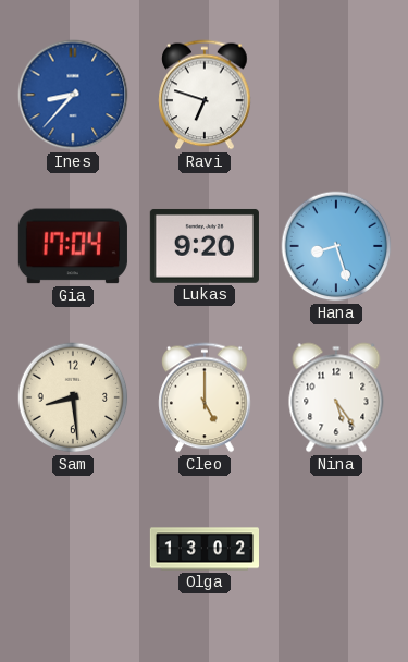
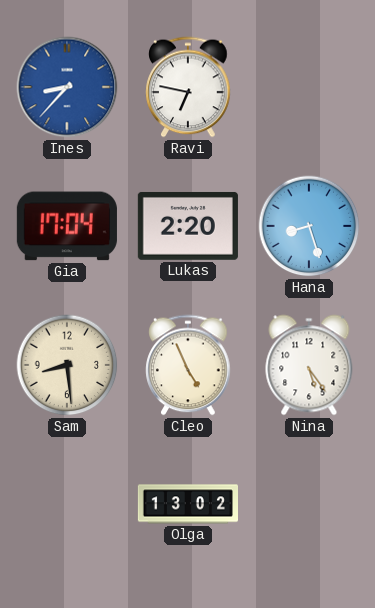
Ravi: 6:48 -> 6:47 (188, 87)
Lukas: 9:20 -> 2:20 (188, 226)
Cleo: 5:00 -> 4:56 (188, 365)
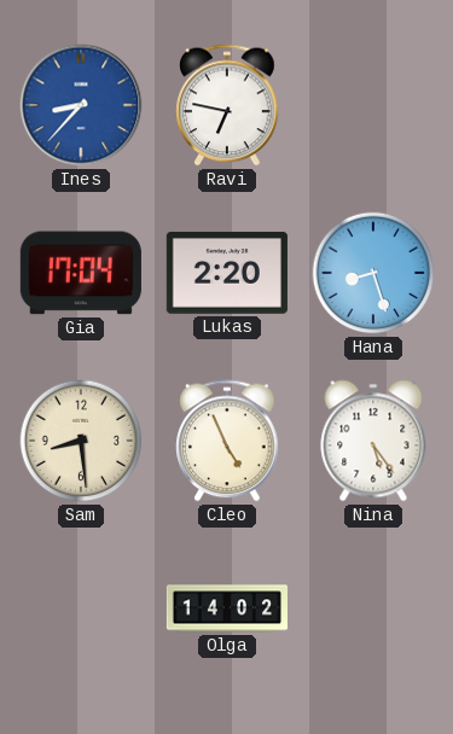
Olga: 13:02 -> 14:02 (226, 608)
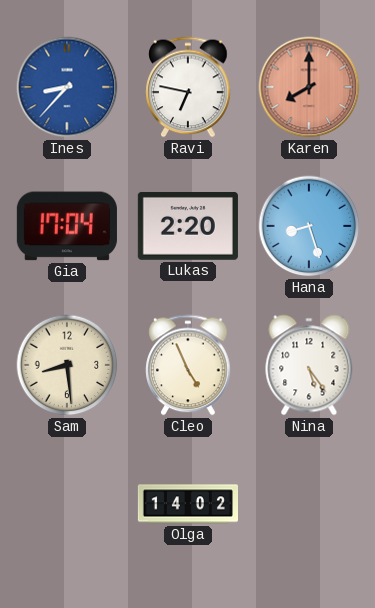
Karen: none -> 8:00 (309, 87)
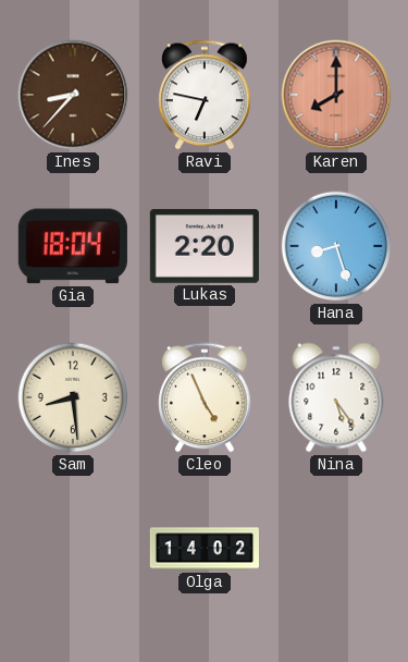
Ines dial: blue -> brown (73, 95)
Gia: 17:04 -> 18:04 (73, 246)
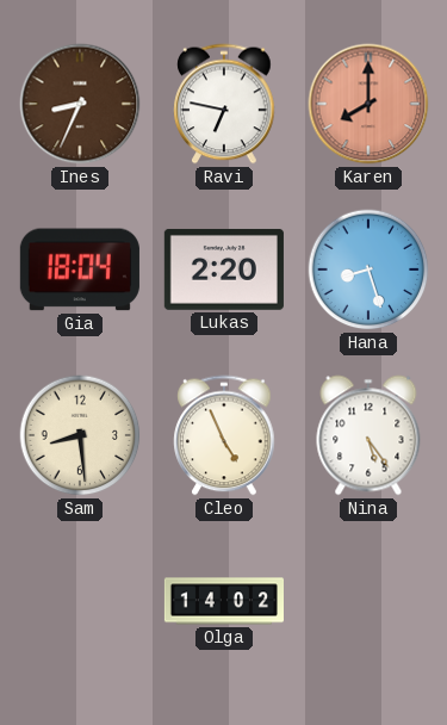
Ines: 8:37 -> 8:34 (80, 104)
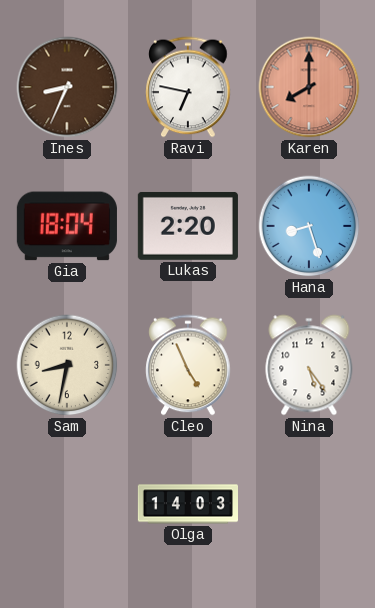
Sam: 8:29 -> 8:32 (67, 365)
Olga: 14:02 -> 14:03 (187, 504)
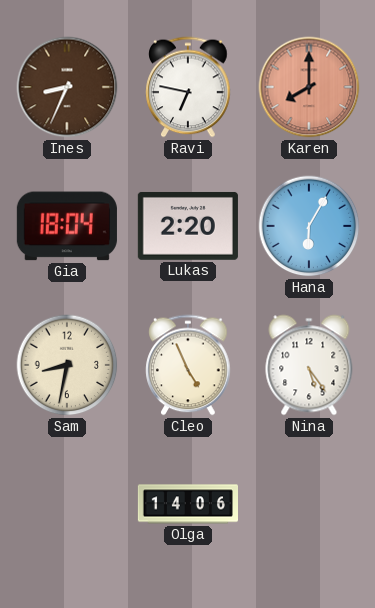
Hana: 8:27 -> 6:05 (309, 226)
Olga: 14:03 -> 14:06 (187, 504)
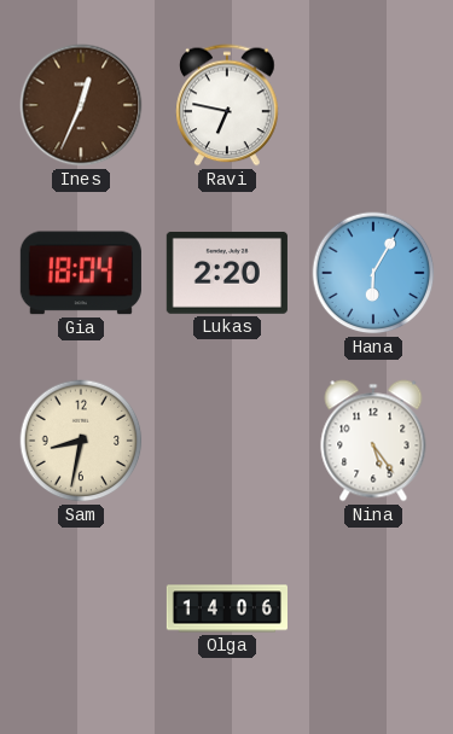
Ines: 8:34 -> 12:34 (81, 105)
Karen: 8:00 -> none (309, 87)
Cleo: 4:56 -> none (188, 365)
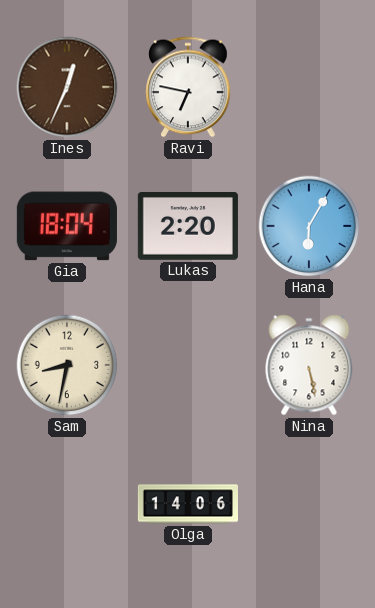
Nina: 5:24 -> 5:28 (309, 365)
